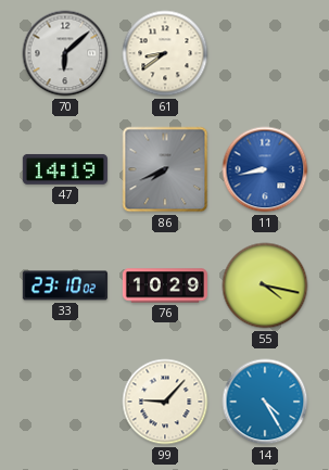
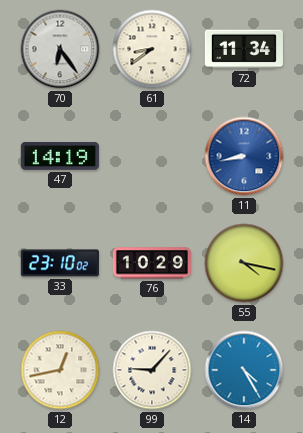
70: 6:08 -> 6:24 (60, 49)
72: none -> 11:34 (244, 49)
86: 7:41 -> none (165, 169)
12: none -> 12:43 (60, 370)
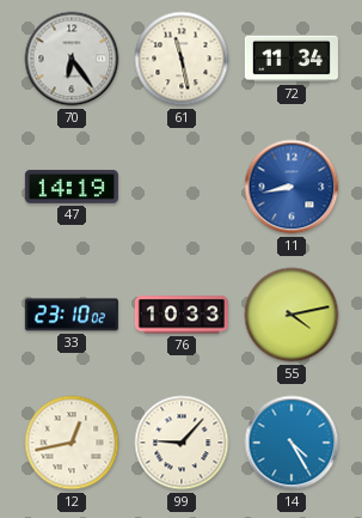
61: 8:39 -> 11:28 (182, 59)
76: 10:29 -> 10:33 (182, 315)
55: 4:17 -> 4:13 (292, 315)
